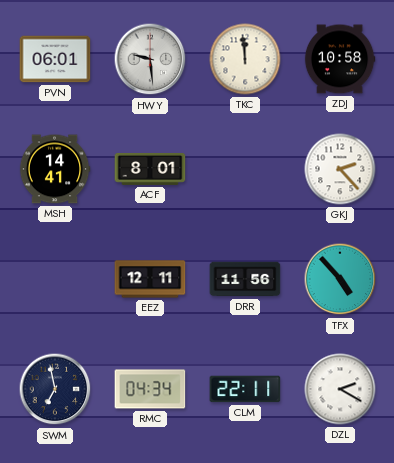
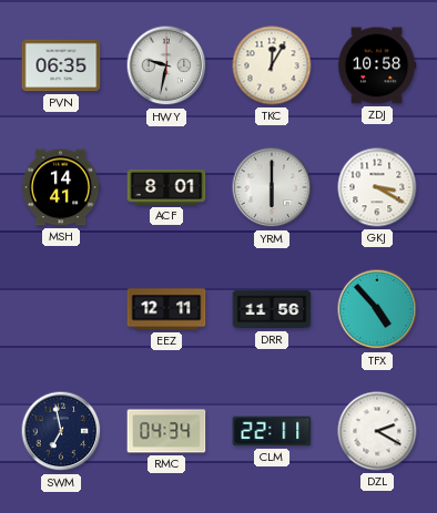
PVN: 06:01 -> 06:35 (61, 65)
HWY: 9:29 -> 9:32 (166, 65)
TKC: 11:59 -> 12:05 (272, 65)
YRM: none -> 6:00 (272, 187)
GKJ: 2:23 -> 3:20 (377, 187)
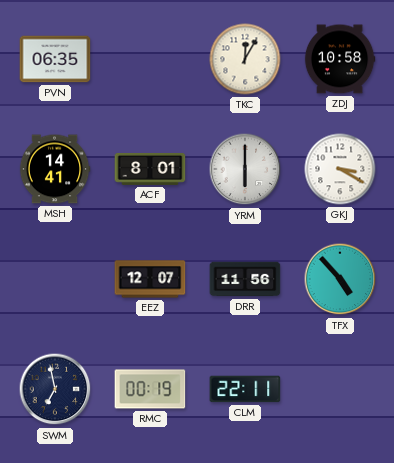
HWY: 9:32 -> none (166, 65)
EEZ: 12:11 -> 12:07 (150, 279)
RMC: 04:34 -> 00:19 (150, 389)
DZL: 2:20 -> none (377, 431)
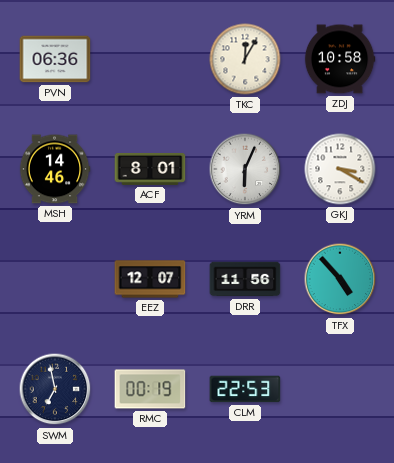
PVN: 06:35 -> 06:36 (55, 59)
MSH: 14:41 -> 14:46 (55, 169)
YRM: 6:00 -> 6:04 (245, 169)
CLM: 22:11 -> 22:53 (245, 389)
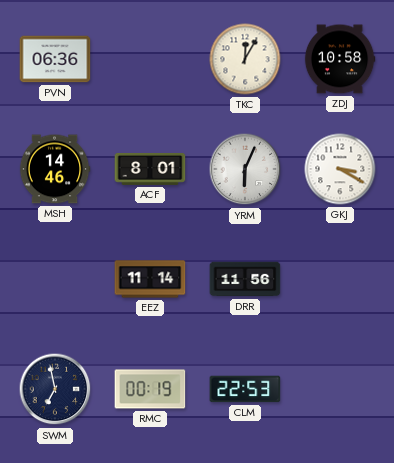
EEZ: 12:07 -> 11:14 (150, 279)
TFX: 4:53 -> none (340, 279)
